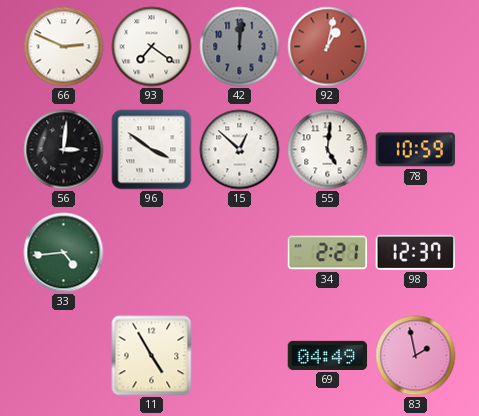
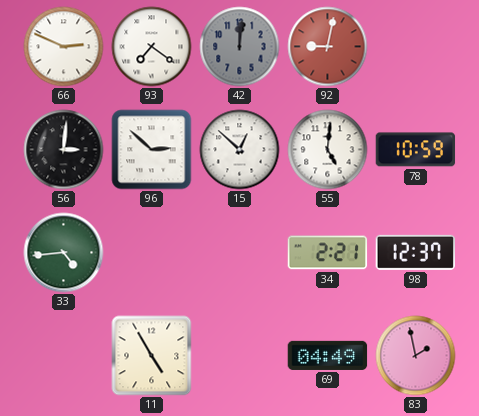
92: 1:02 -> 9:02 (328, 47)
96: 3:51 -> 2:52 (152, 150)
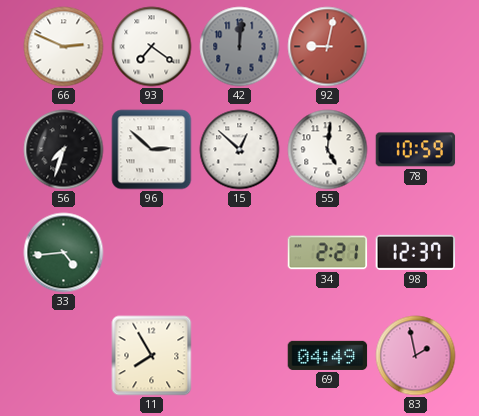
56: 3:01 -> 7:33 (64, 150)
11: 4:55 -> 7:55 (152, 356)
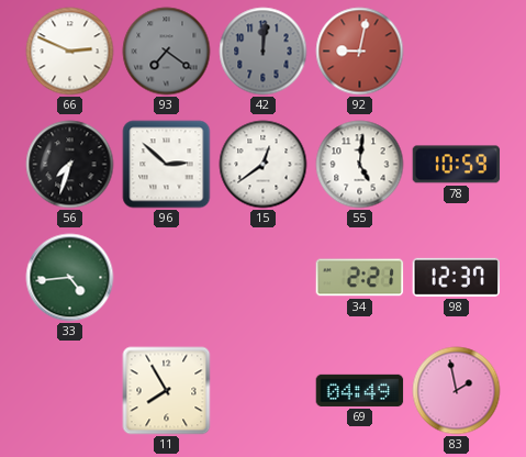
93 dial: white -> grey (167, 52)
15: 12:52 -> 12:39 (264, 165)
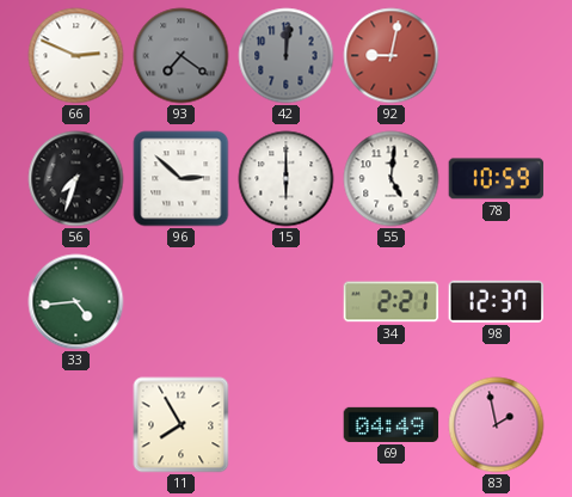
15: 12:39 -> 6:00 (287, 179)
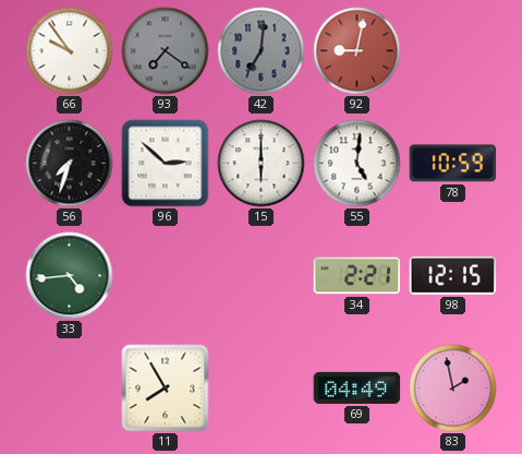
66: 2:49 -> 9:54 (70, 51)
42: 12:01 -> 7:01 (262, 51)
98: 12:37 -> 12:15 (452, 275)
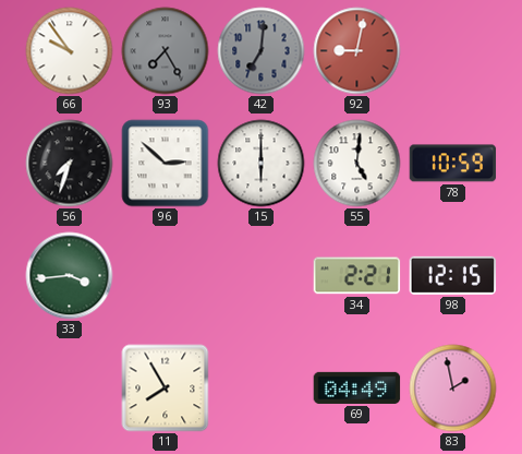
93: 7:21 -> 7:25 (166, 51)
33: 4:44 -> 3:44 (70, 276)
